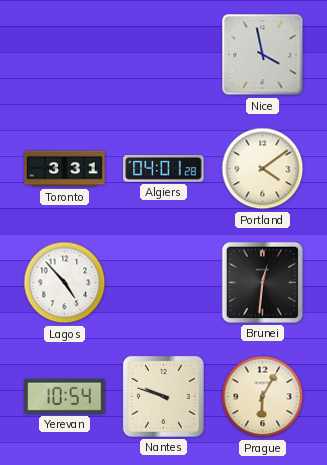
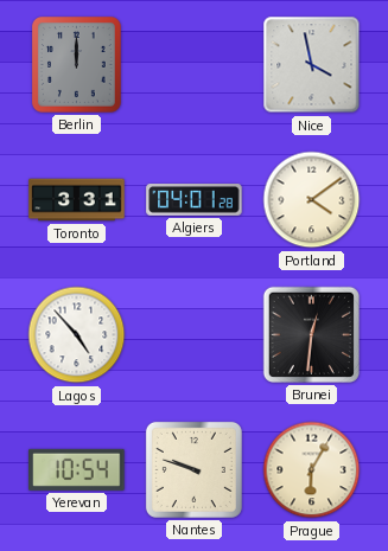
Berlin: none -> 12:00 (77, 65)
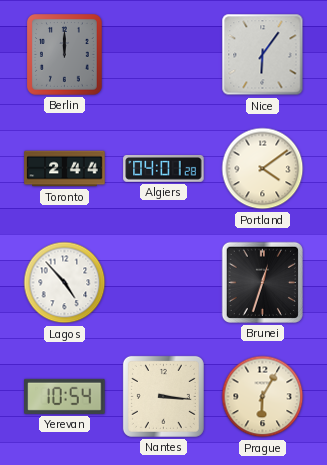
Nice: 3:58 -> 6:06 (263, 55)
Toronto: 3:31 -> 2:44 (65, 169)
Brunei: 12:31 -> 12:33 (262, 282)
Nantes: 9:48 -> 3:16 (163, 396)
